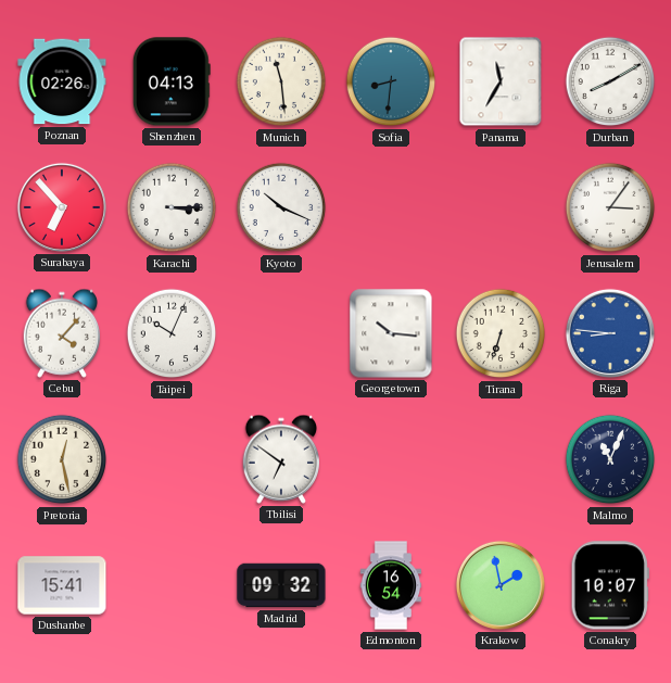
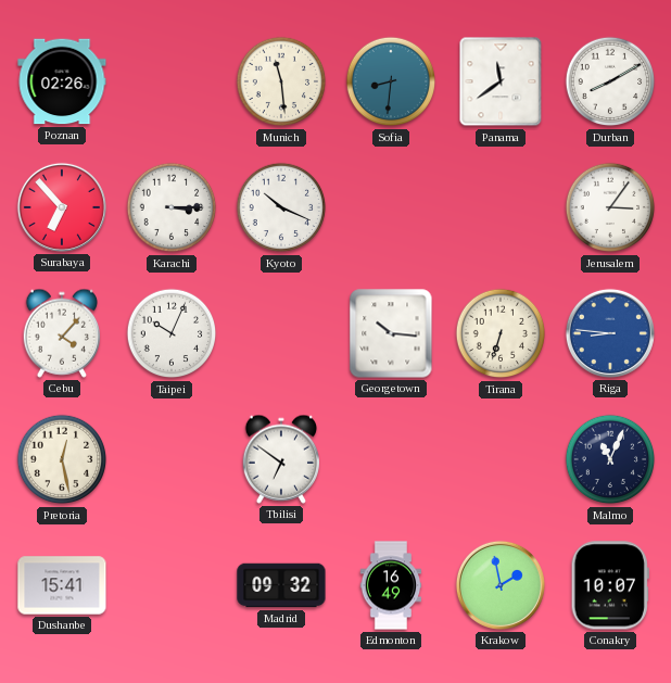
Shenzhen: 04:13 -> none (172, 81)
Panama: 11:35 -> 11:39 (501, 81)
Edmonton: 16:54 -> 16:49 (391, 585)
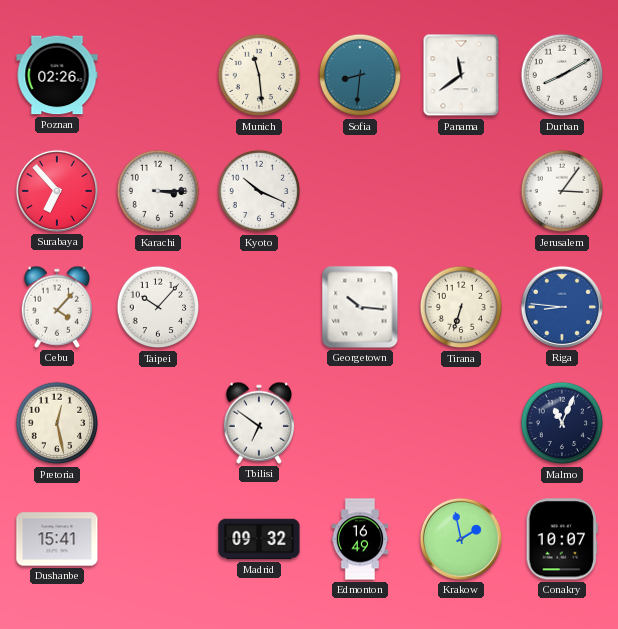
Taipei: 10:04 -> 10:07 (158, 307)
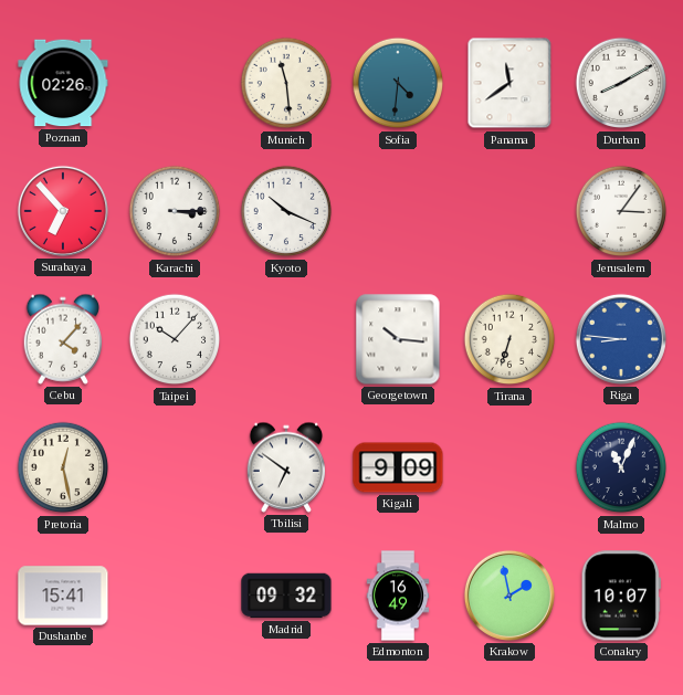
Sofia: 8:31 -> 4:31 (398, 83)
Kigali: none -> 9:09 (398, 467)
